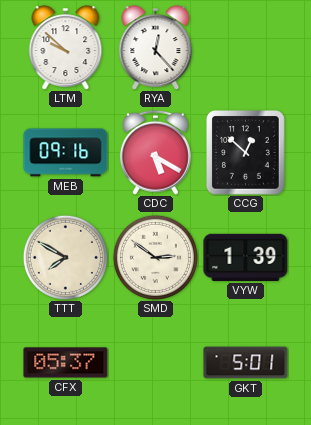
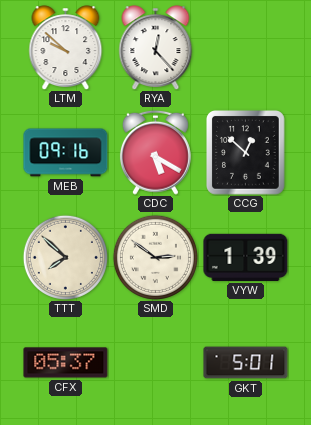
TTT: 7:50 -> 7:52 (65, 257)
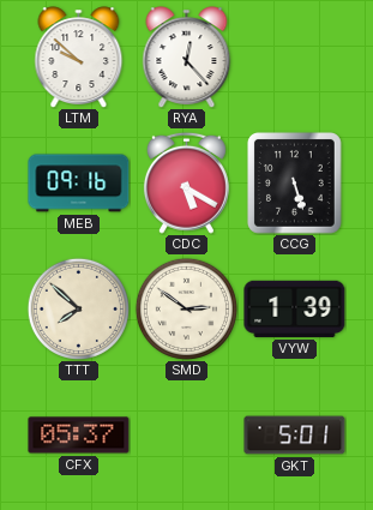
CCG: 12:52 -> 5:27 (295, 184)
